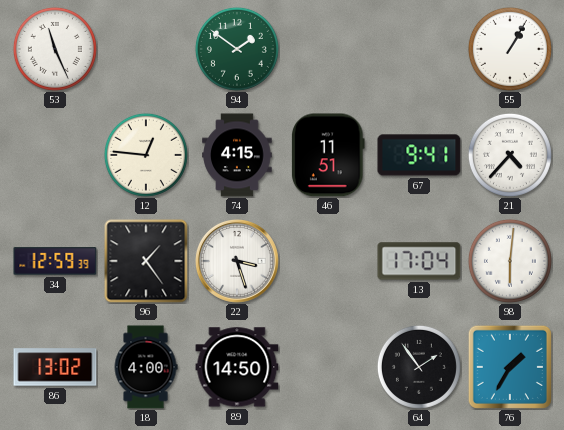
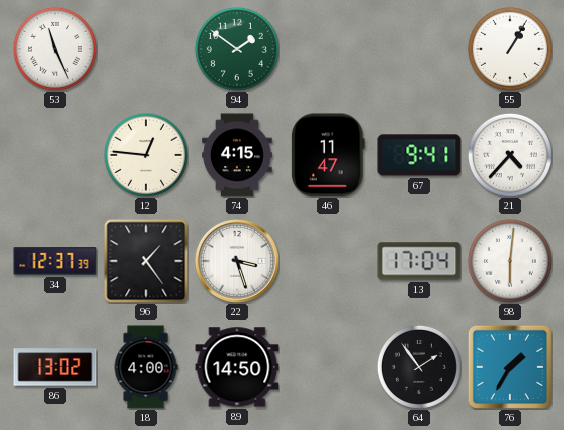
46: 11:51 -> 11:47 (328, 155)
34: 12:59 -> 12:37 (55, 261)
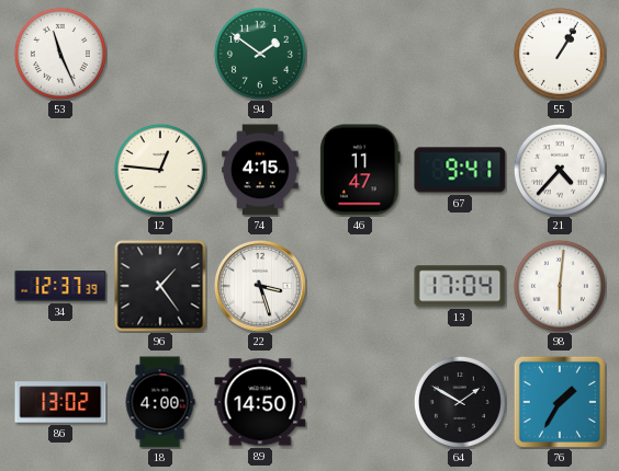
64: 1:54 -> 1:50 (460, 402)
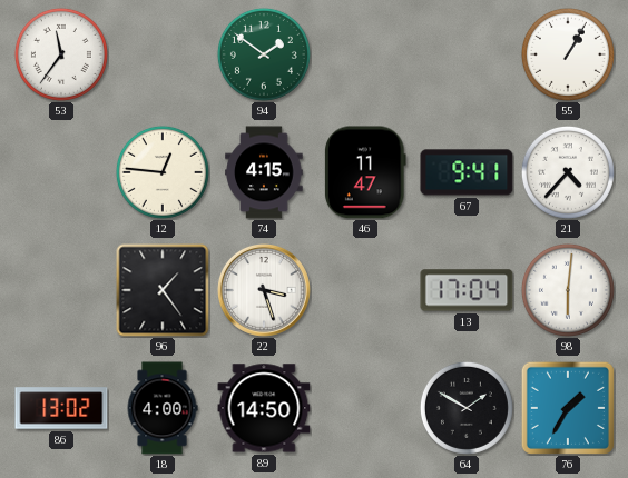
53: 11:26 -> 11:36 (61, 54)
34: 12:37 -> none (60, 286)
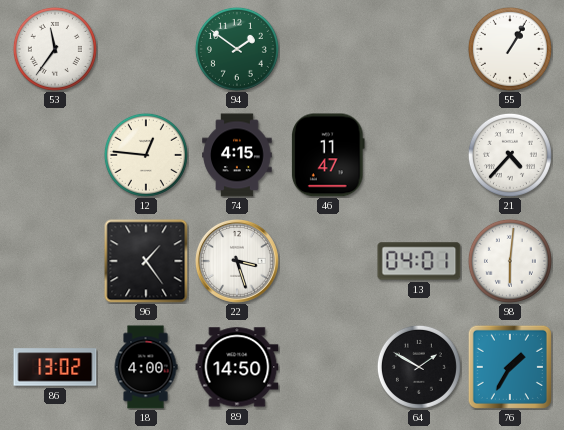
67: 9:41 -> none (467, 172)
13: 17:04 -> 04:01 (419, 261)
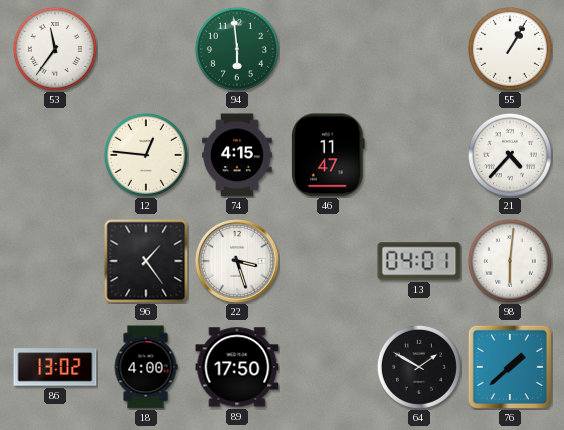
94: 1:51 -> 5:59 (237, 49)
89: 14:50 -> 17:50 (237, 367)
76: 1:35 -> 1:38 (510, 367)
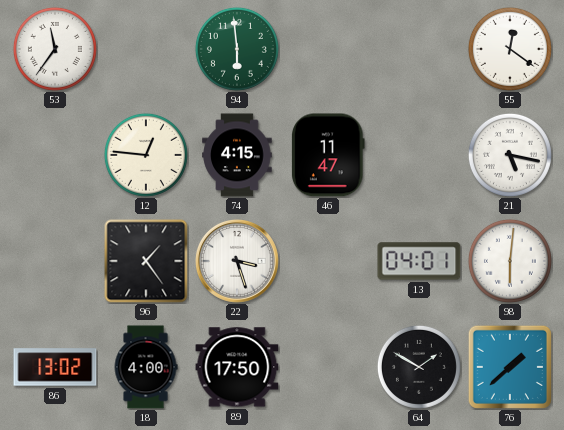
55: 1:05 -> 12:21 (510, 49)
21: 4:37 -> 5:17 (510, 155)
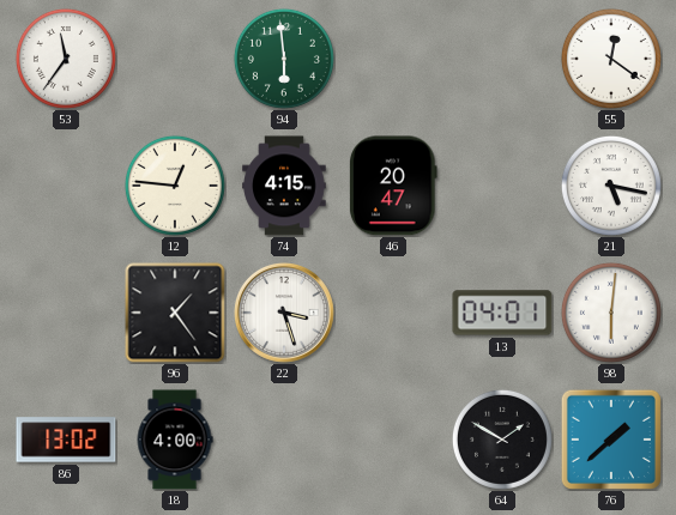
46: 11:47 -> 20:47 (393, 186)
89: 17:50 -> none (237, 367)
